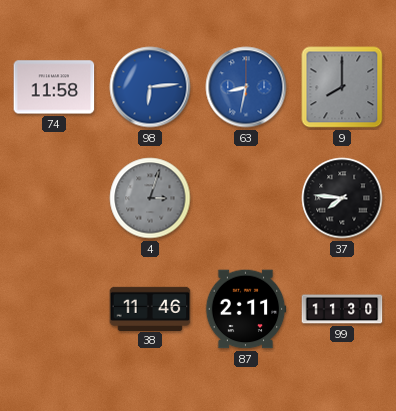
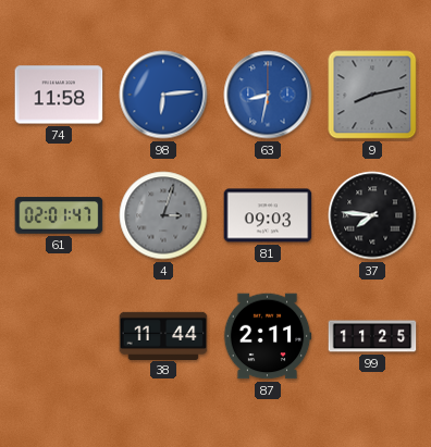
9: 8:00 -> 8:13 (372, 95)
61: none -> 02:01 (59, 215)
81: none -> 09:03 (268, 215)
38: 11:46 -> 11:44 (163, 335)
99: 11:30 -> 11:25 (372, 336)
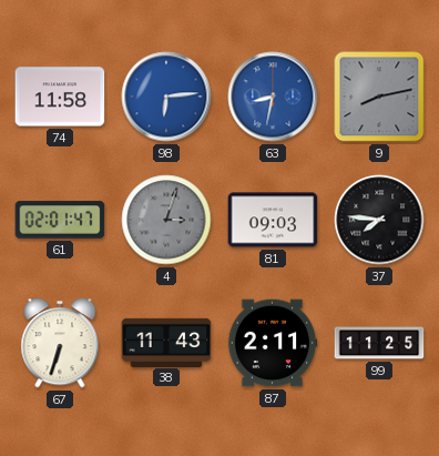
67: none -> 6:33 (60, 343)
38: 11:44 -> 11:43 (166, 342)
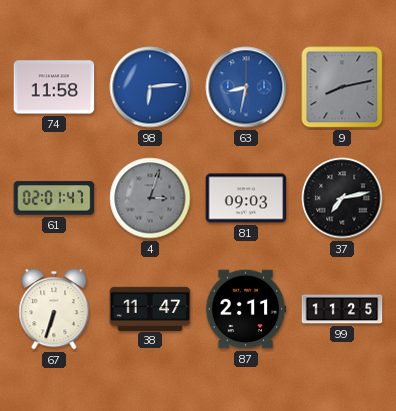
37: 7:46 -> 7:13 (342, 198)
38: 11:43 -> 11:47 (150, 308)
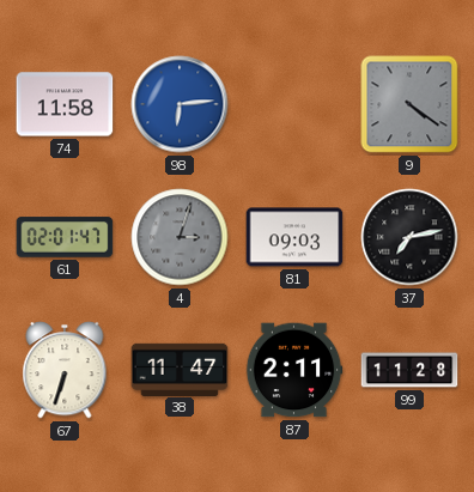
63: 8:32 -> none (246, 87)
9: 8:13 -> 4:21 (409, 104)
99: 11:25 -> 11:28 (409, 370)
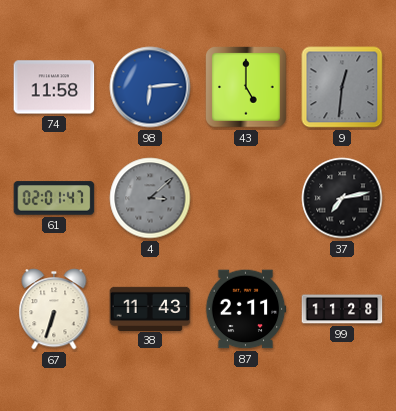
43: none -> 5:00 (246, 87)
9: 4:21 -> 12:31 (342, 87)
4: 3:03 -> 3:08 (150, 198)
81: 09:03 -> none (294, 237)
38: 11:47 -> 11:43 (150, 308)
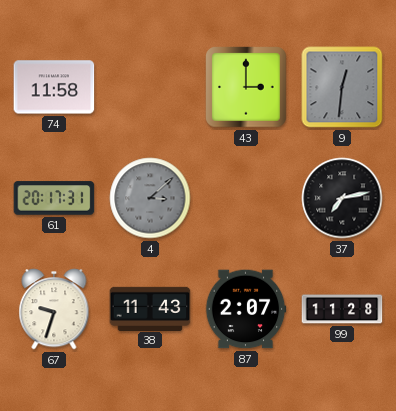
98: 6:14 -> none (150, 87)
43: 5:00 -> 3:00 (246, 87)
61: 02:01 -> 20:17 (54, 198)
67: 6:33 -> 9:33 (54, 309)
87: 2:11 -> 2:07 (246, 309)
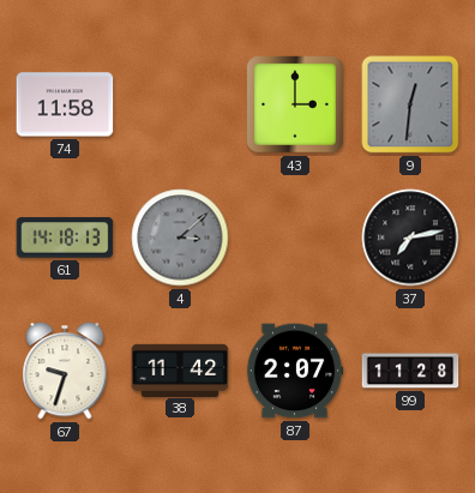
61: 20:17 -> 14:18 (65, 238)
38: 11:43 -> 11:42 (180, 369)
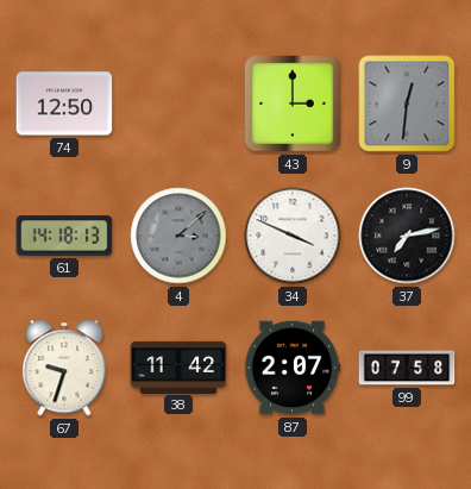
74: 11:58 -> 12:50 (64, 104)
34: none -> 3:49 (293, 236)
99: 11:28 -> 07:58 (407, 368)
